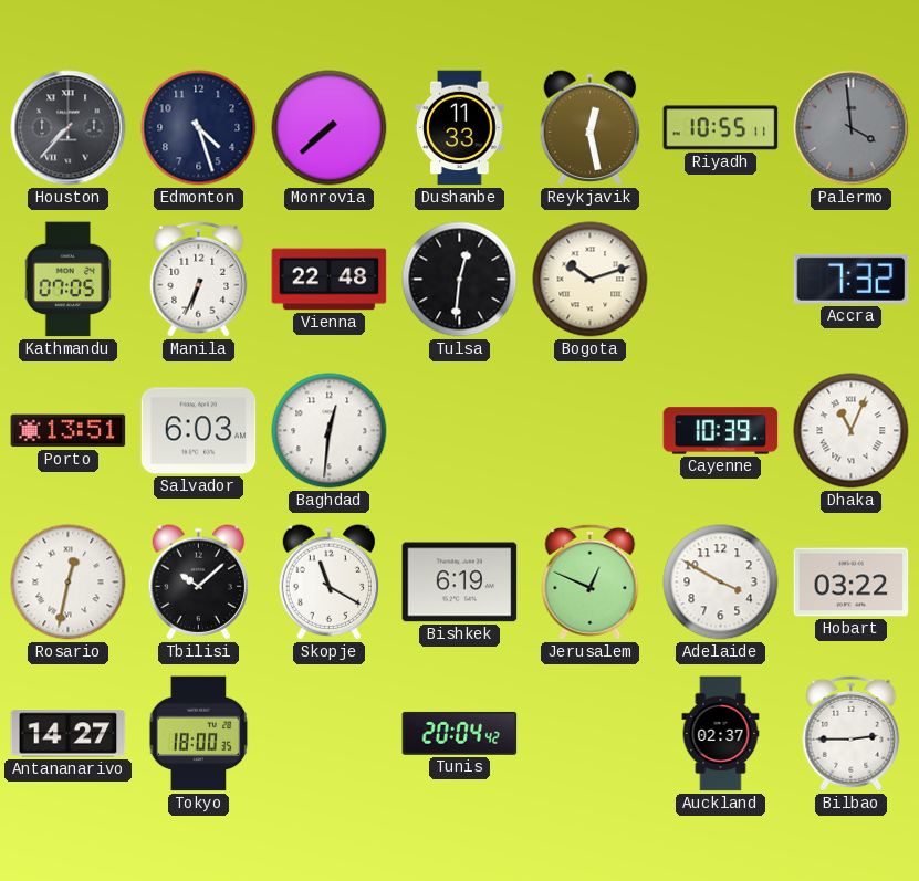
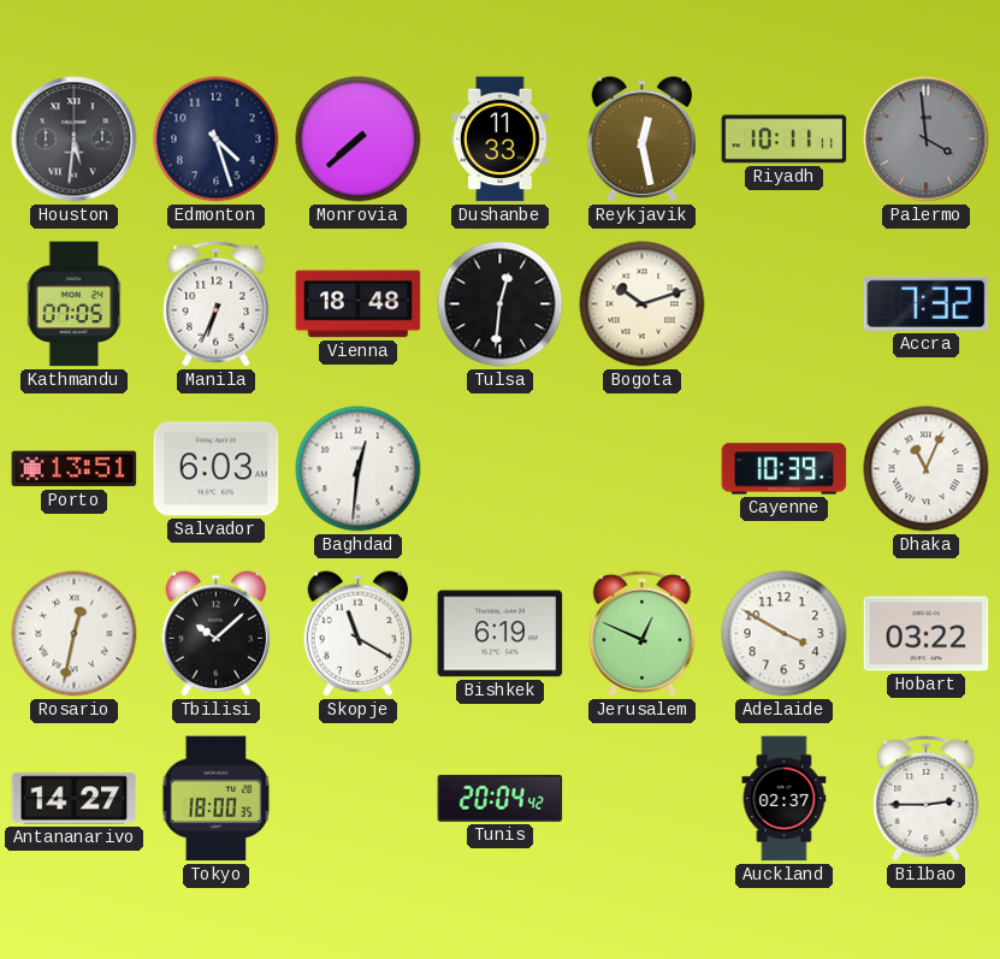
Houston: 7:37 -> 5:31 (75, 140)
Riyadh: 10:55 -> 10:11 (785, 140)
Vienna: 22:48 -> 18:48 (359, 304)
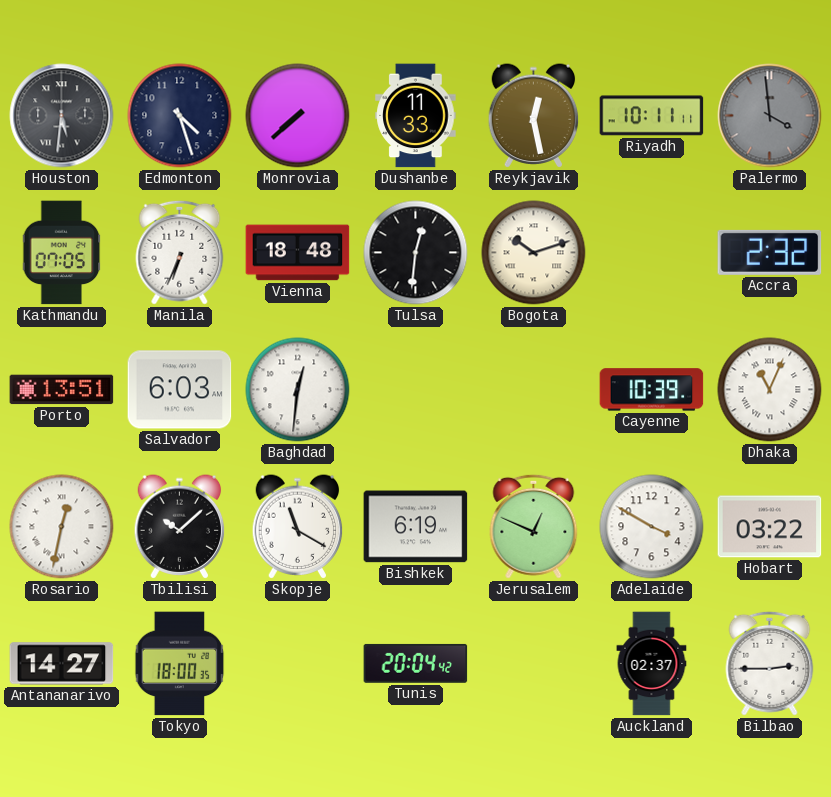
Accra: 7:32 -> 2:32 (770, 252)
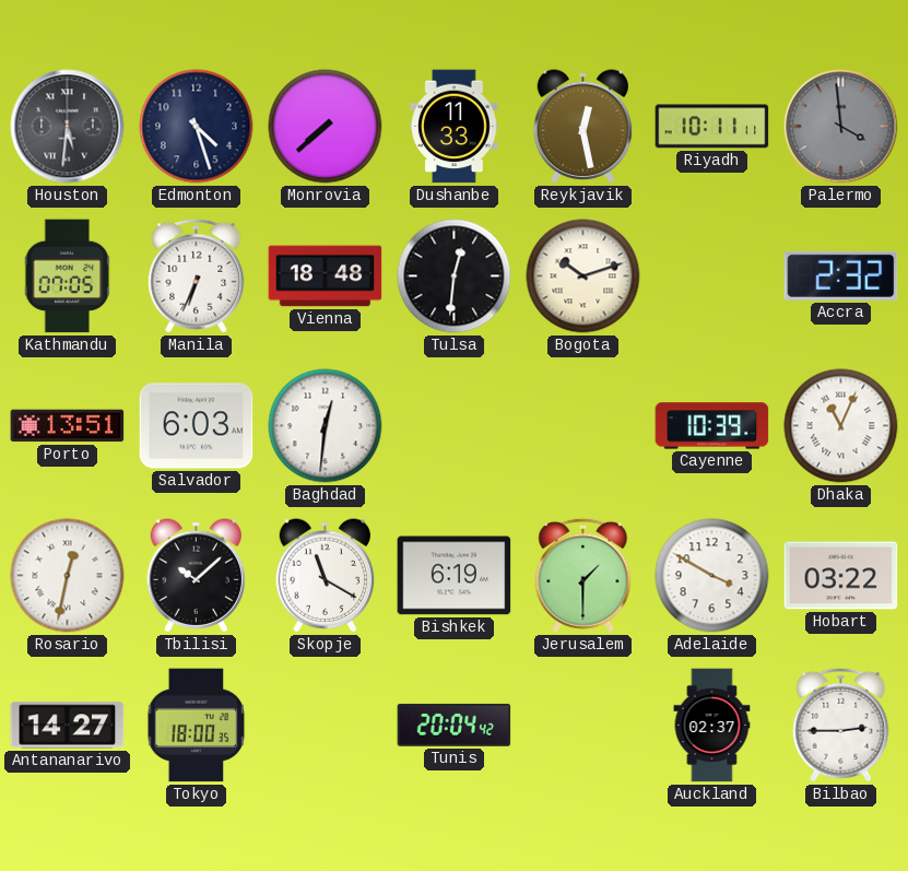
Jerusalem: 12:49 -> 1:30 (583, 575)
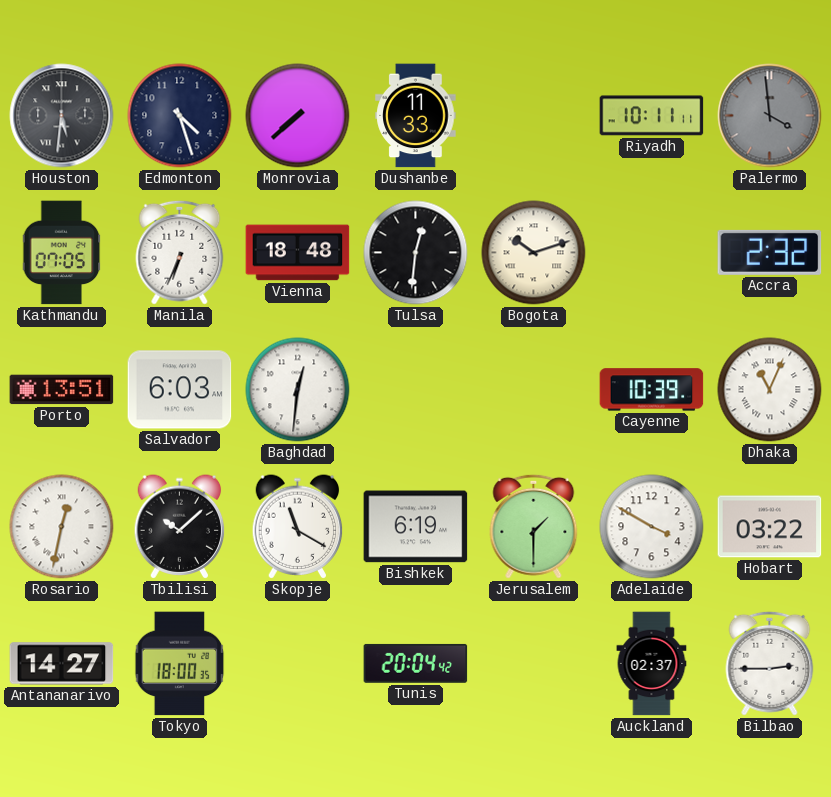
Reykjavik: 12:28 -> none (583, 127)
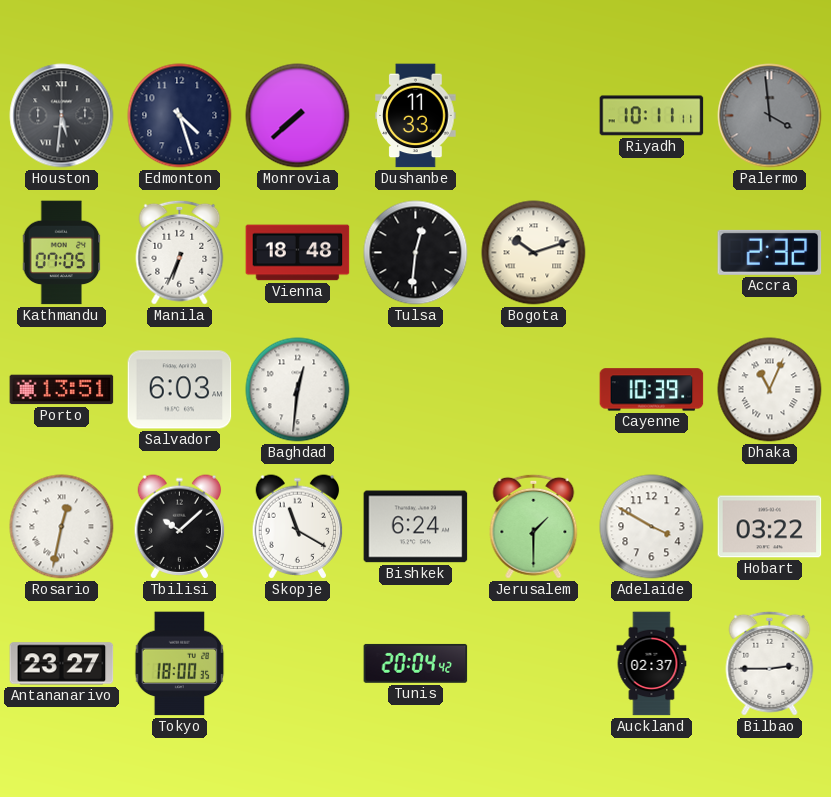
Bishkek: 6:19 -> 6:24 (416, 527)
Antananarivo: 14:27 -> 23:27 (62, 664)
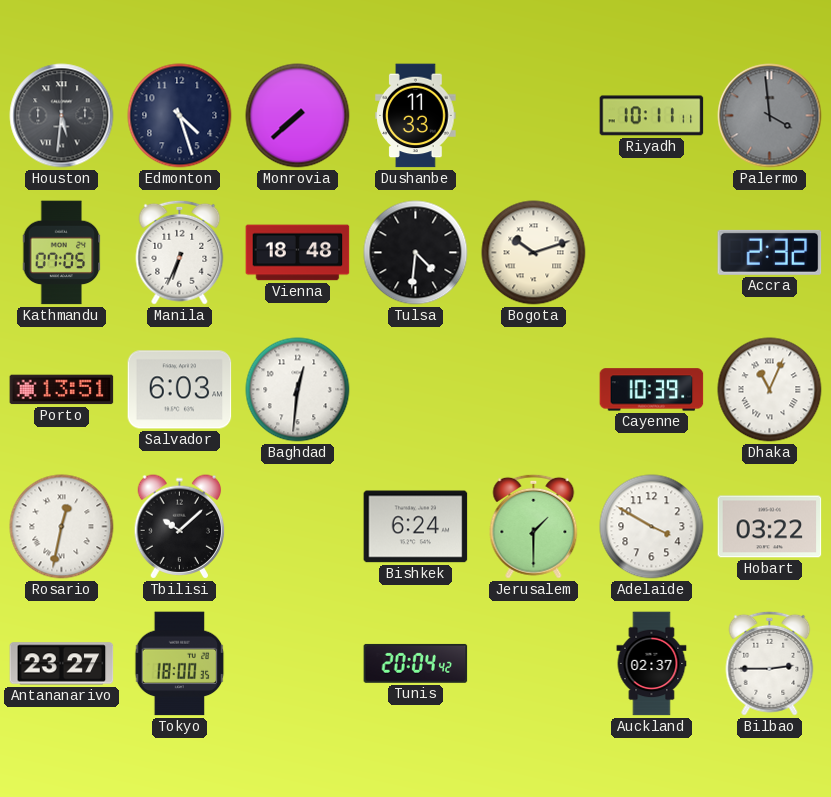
Tulsa: 12:31 -> 4:31 (416, 253)
Skopje: 11:20 -> none (298, 527)
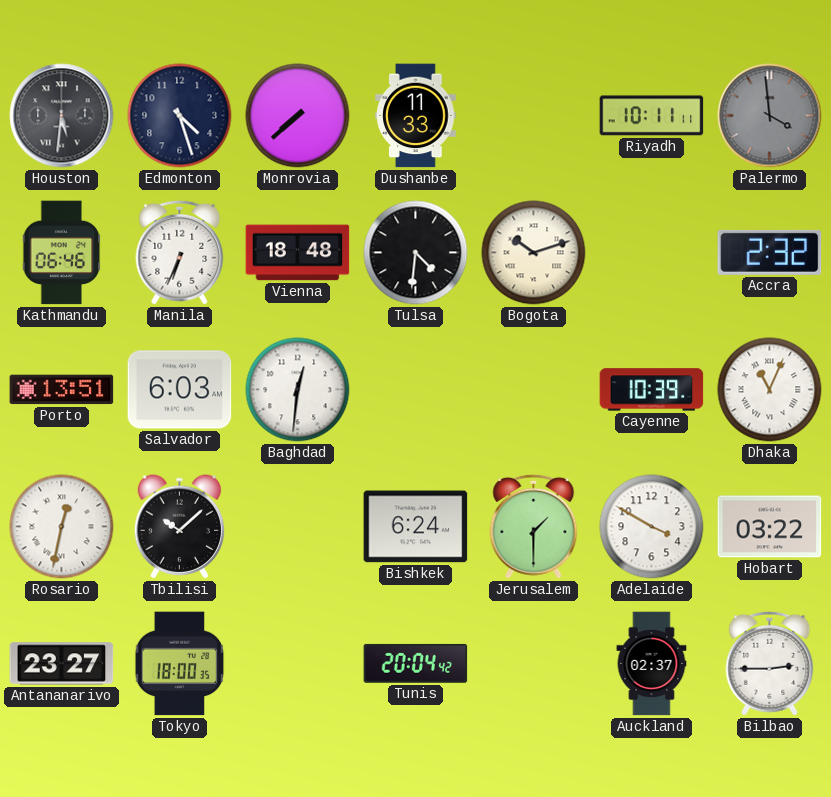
Kathmandu: 07:05 -> 06:46 (62, 253)
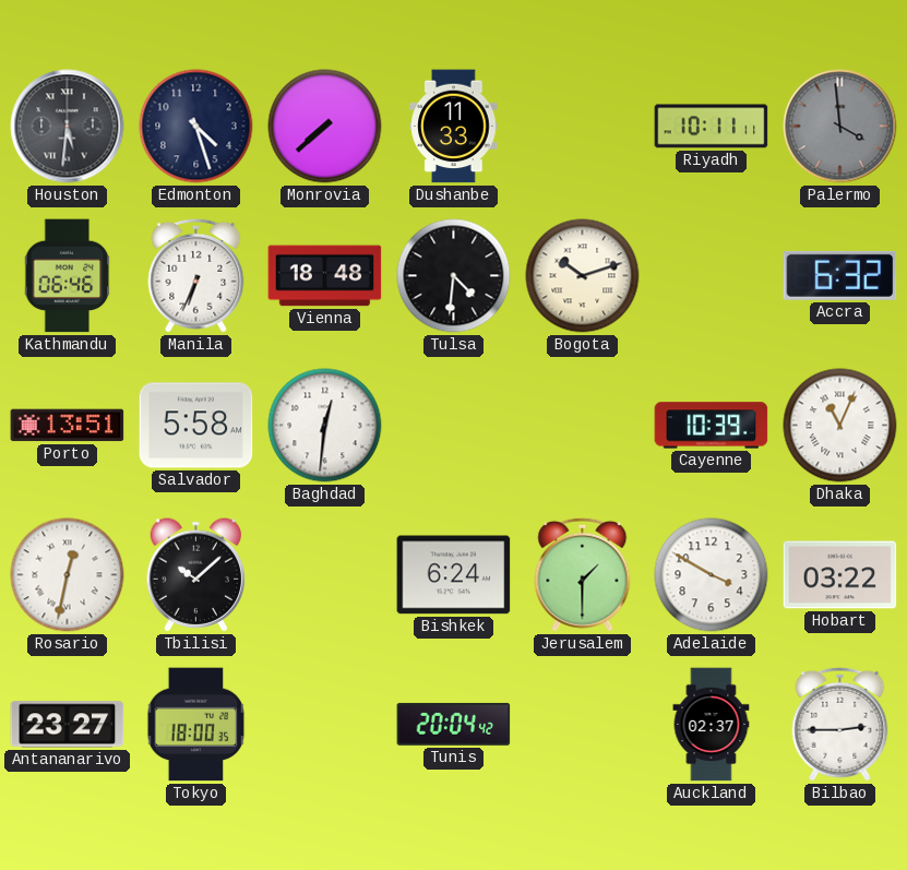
Accra: 2:32 -> 6:32 (840, 275)
Salvador: 6:03 -> 5:58 (196, 426)
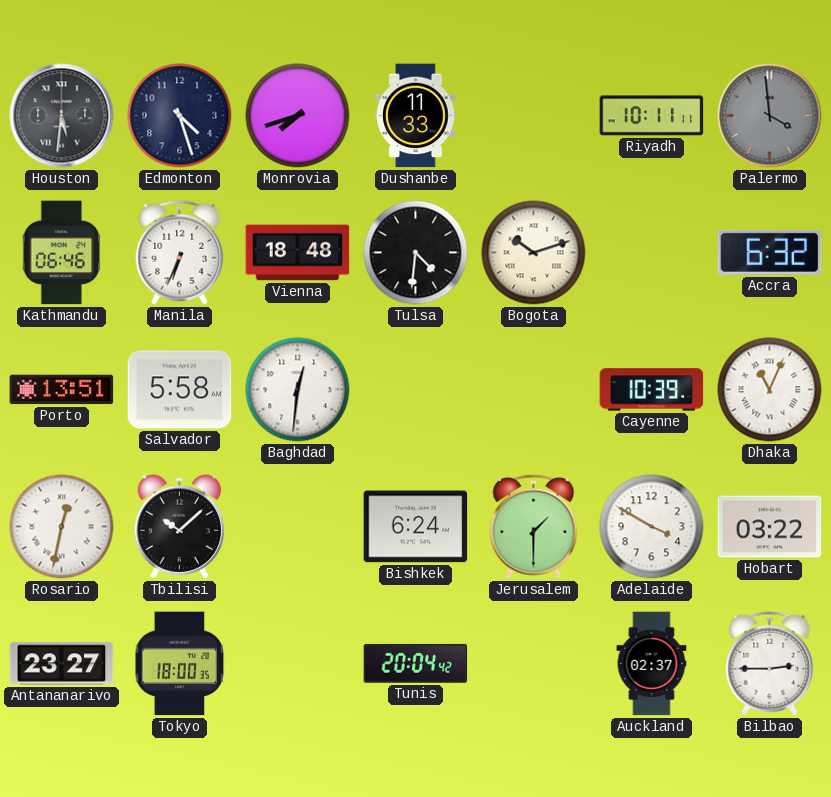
Monrovia: 7:38 -> 7:42 (298, 116)
